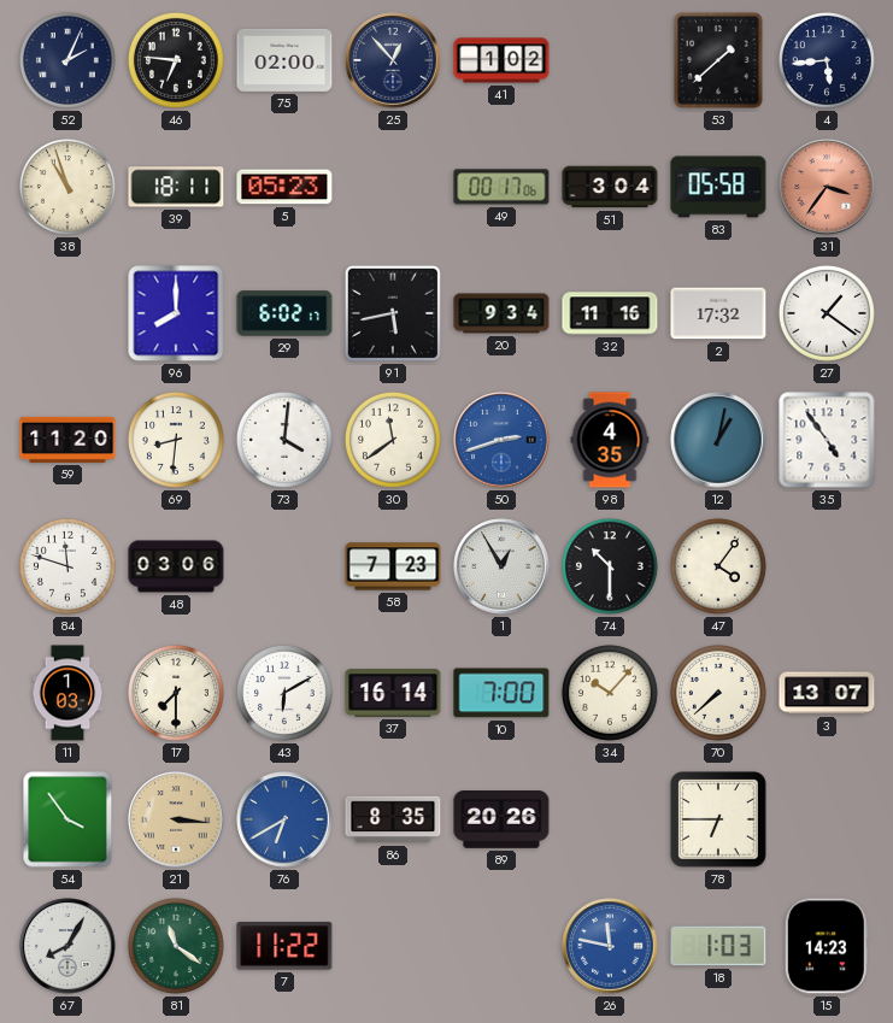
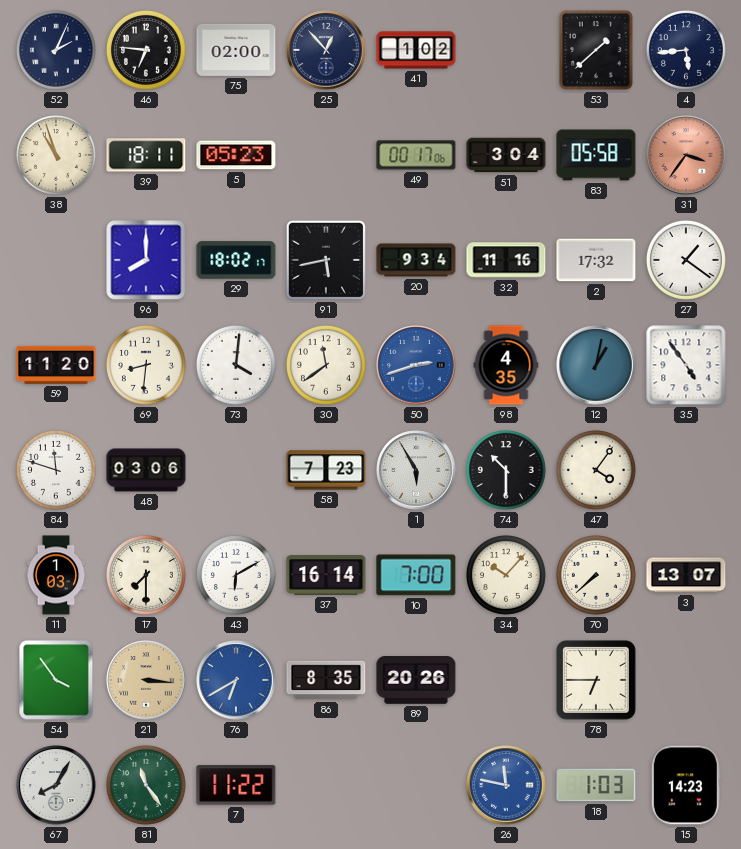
29: 6:02 -> 18:02 (236, 260)
1: 12:55 -> 5:55 (416, 470)
81: 11:21 -> 11:24 (146, 785)
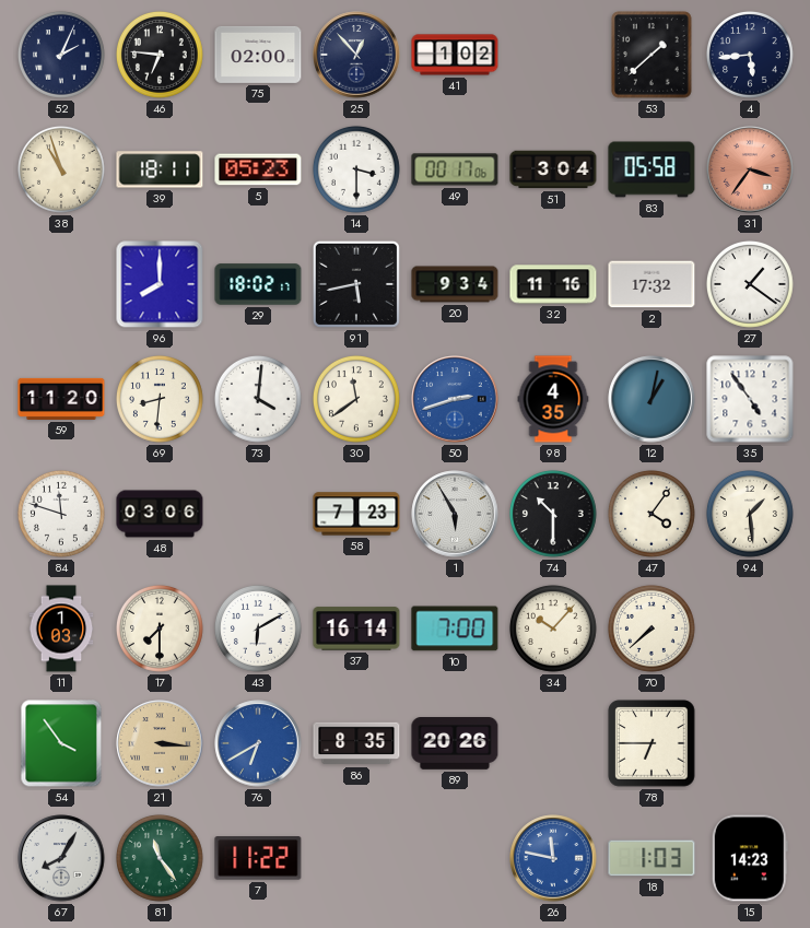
14: none -> 3:30 (356, 169)
94: none -> 1:29 (750, 514)
3: 13:07 -> none (686, 575)
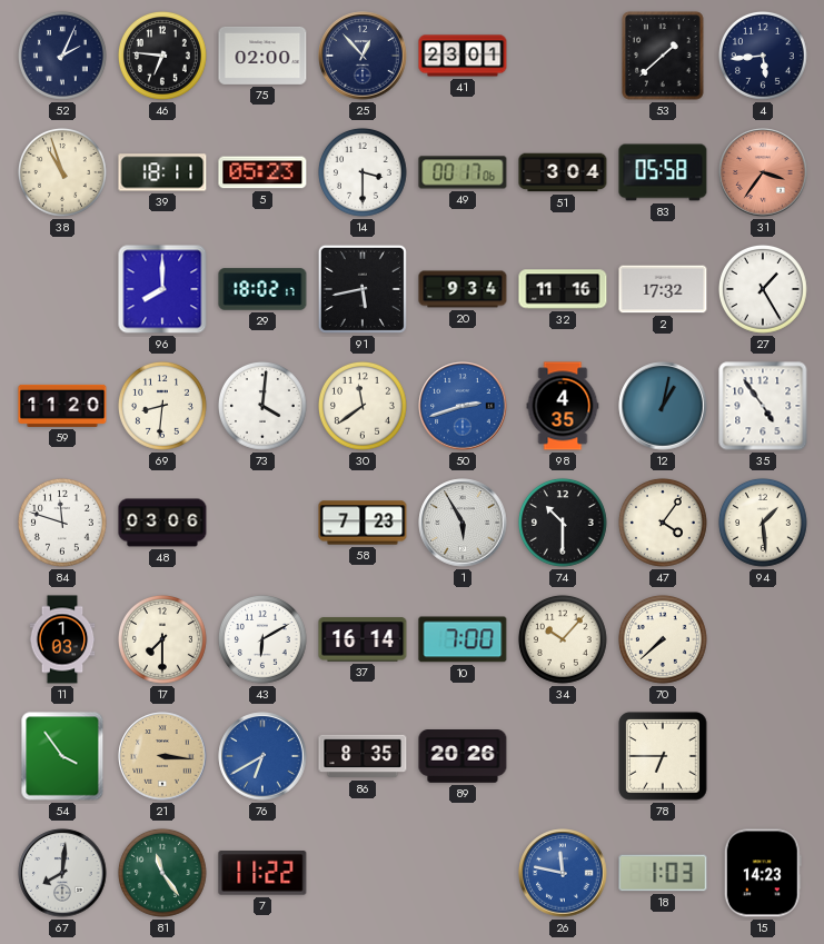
41: 1:02 -> 23:01 (463, 56)
27: 1:21 -> 1:25 (763, 289)
67: 8:05 -> 8:01 (62, 873)
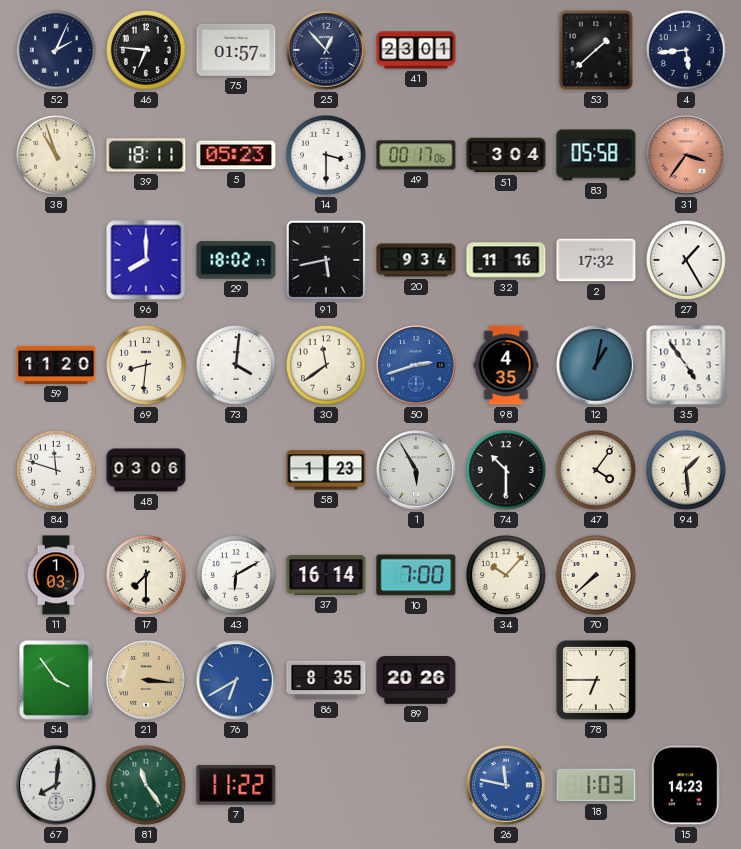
75: 02:00 -> 01:57 (236, 50)
58: 7:23 -> 1:23 (326, 470)
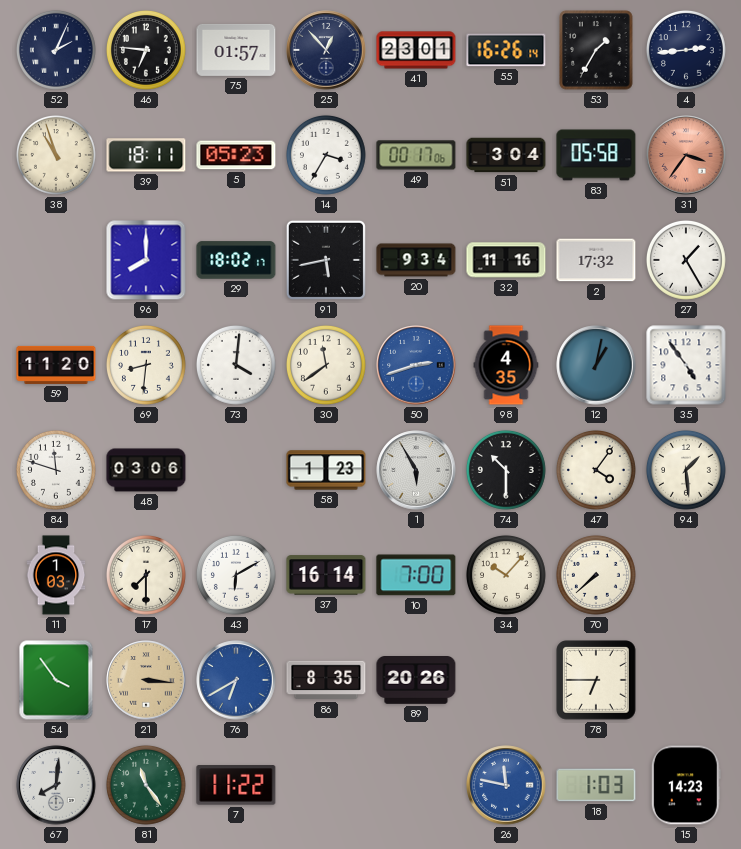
55: none -> 16:26 (506, 50)
53: 1:38 -> 1:35 (596, 50)
4: 5:44 -> 2:44 (686, 50)
14: 3:30 -> 3:35 (326, 155)
